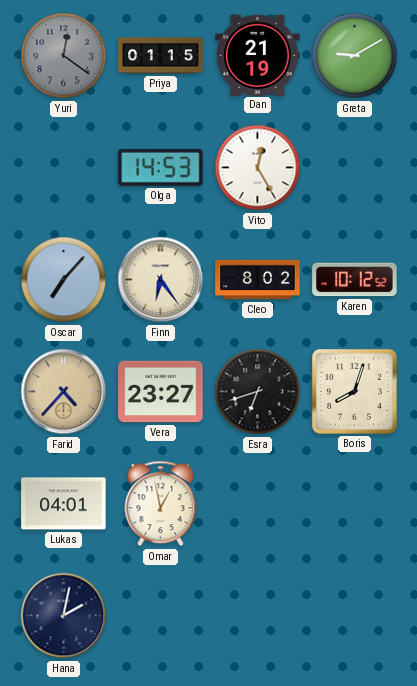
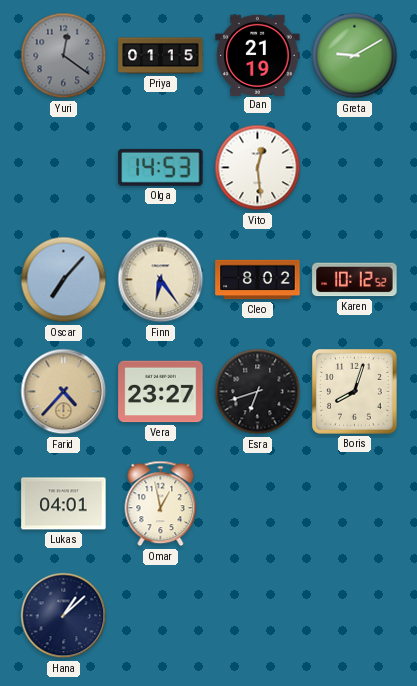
Vito: 12:25 -> 12:29 (258, 168)
Hana: 2:02 -> 1:08 (64, 616)
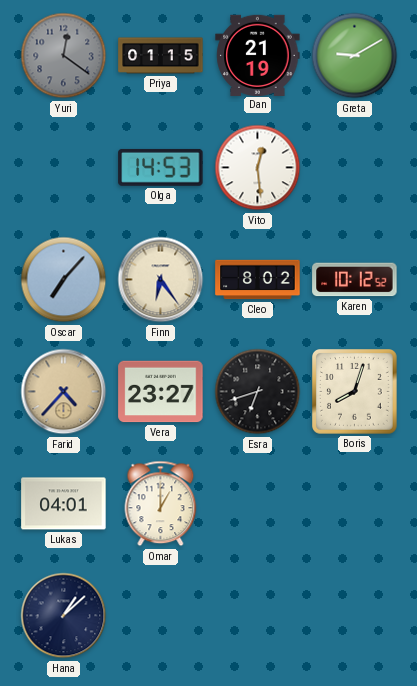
Omar: 12:58 -> 1:00 (161, 504)
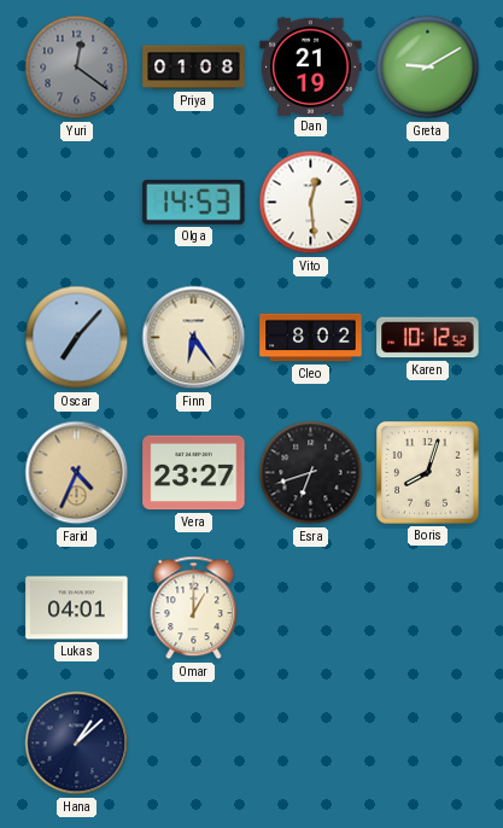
Priya: 01:15 -> 01:08 (194, 68)
Farid: 4:37 -> 4:34 (77, 473)
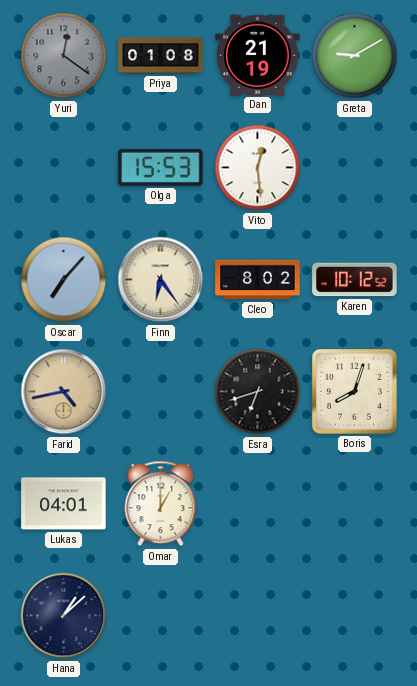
Olga: 14:53 -> 15:53 (161, 167)
Farid: 4:34 -> 4:43 (64, 392)
Vera: 23:27 -> none (194, 473)
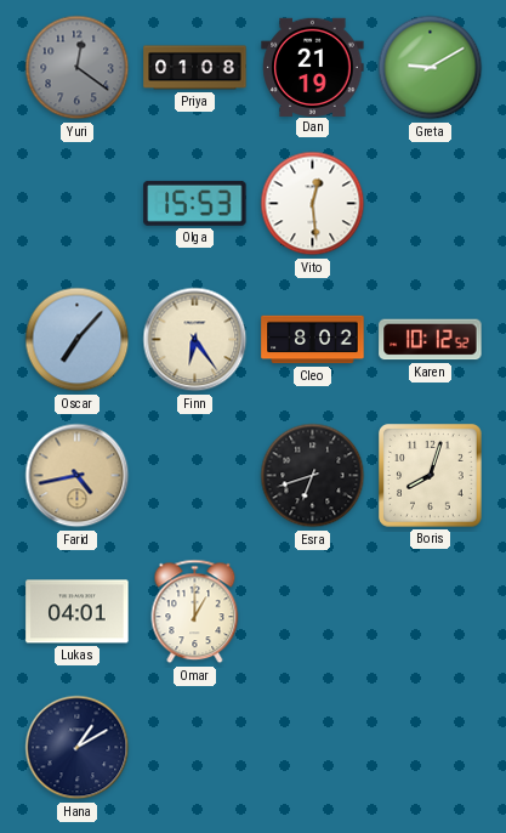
Hana: 1:08 -> 1:10 (78, 748)
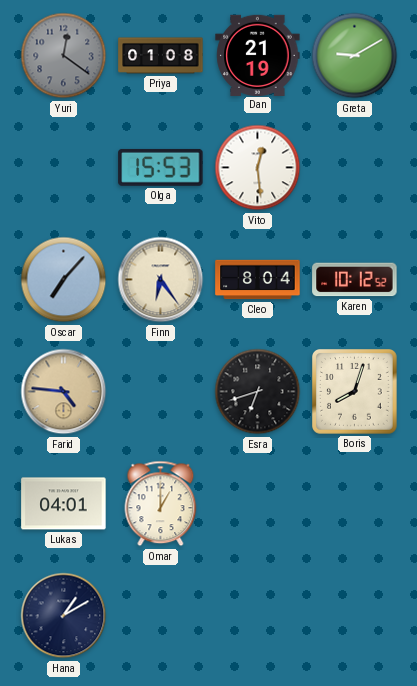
Cleo: 8:02 -> 8:04 (258, 280)
Farid: 4:43 -> 4:46 (64, 392)
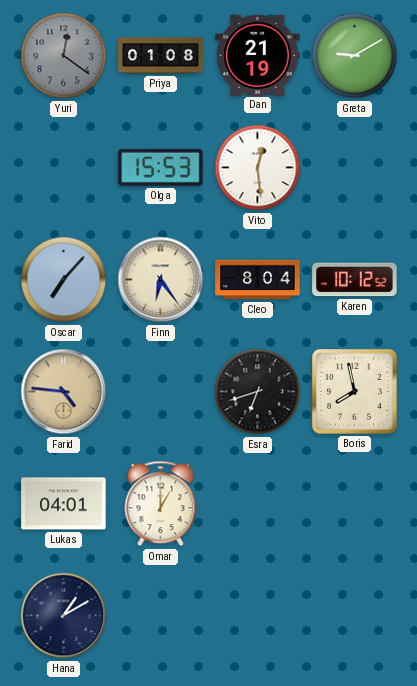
Boris: 8:03 -> 7:58 (355, 392)
